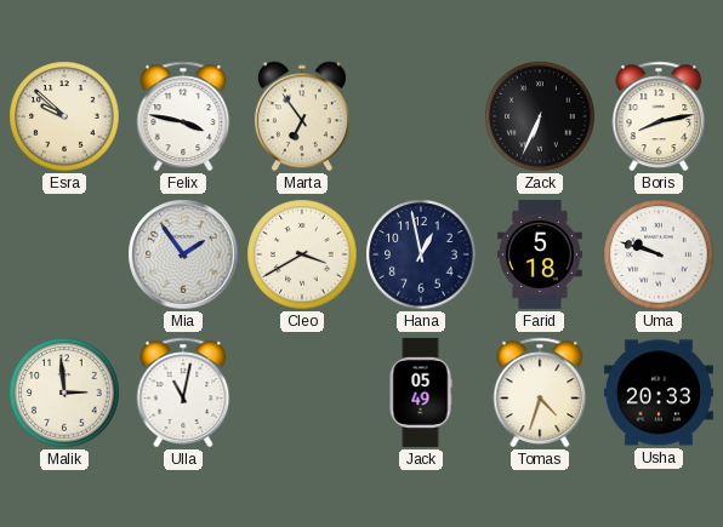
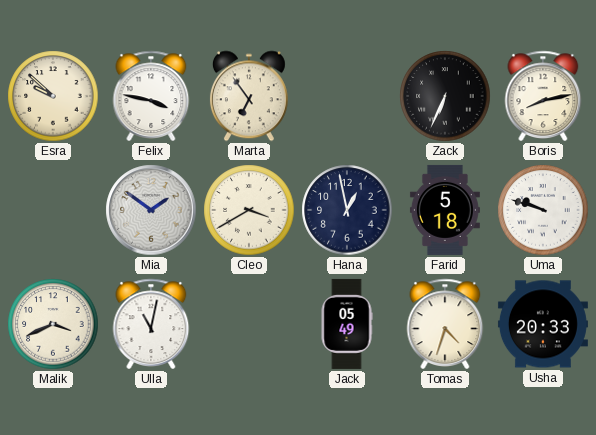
Mia: 1:54 -> 1:51 (151, 210)
Malik: 2:59 -> 3:41 (53, 324)
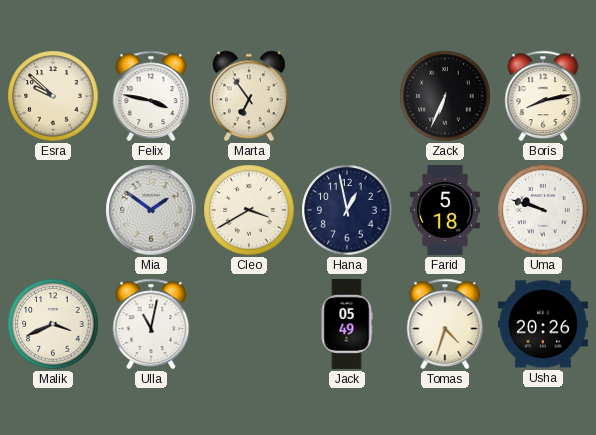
Usha: 20:33 -> 20:26 (543, 324)
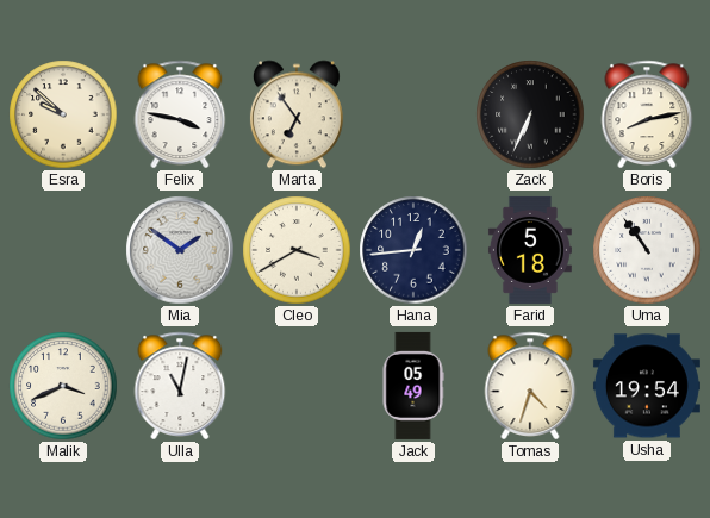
Hana: 12:58 -> 12:44 (413, 250)
Uma: 9:48 -> 10:54 (647, 250)
Usha: 20:26 -> 19:54 (647, 386)
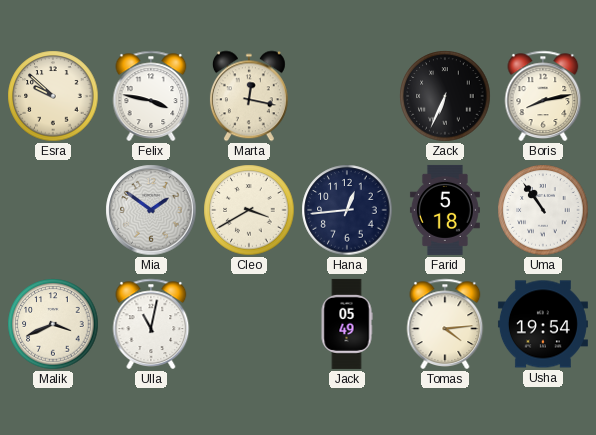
Marta: 6:54 -> 12:17 (249, 96)
Tomas: 4:33 -> 4:14 (445, 324)
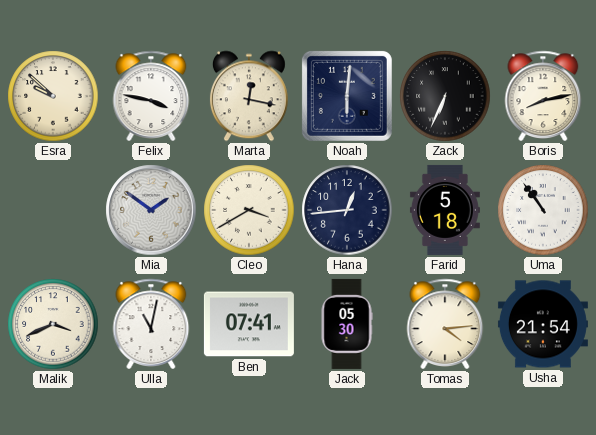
Noah: none -> 6:01 (347, 96)
Ben: none -> 07:41 (249, 324)
Jack: 05:49 -> 05:30 (347, 324)
Usha: 19:54 -> 21:54 (543, 324)
